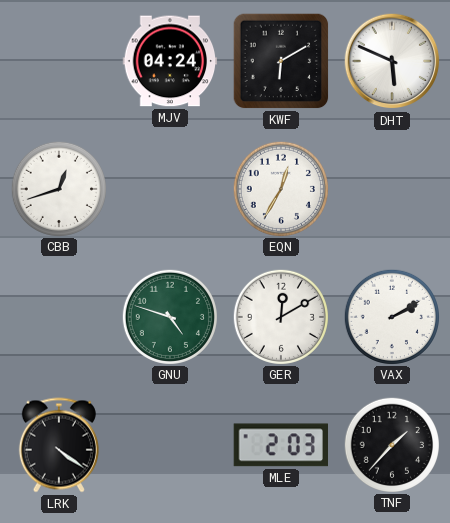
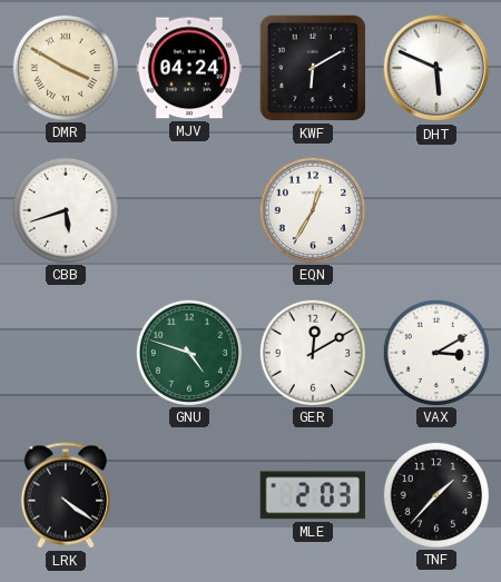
DMR: none -> 3:50 (65, 67)
CBB: 12:42 -> 5:42 (65, 209)
VAX: 2:10 -> 3:10 (435, 352)
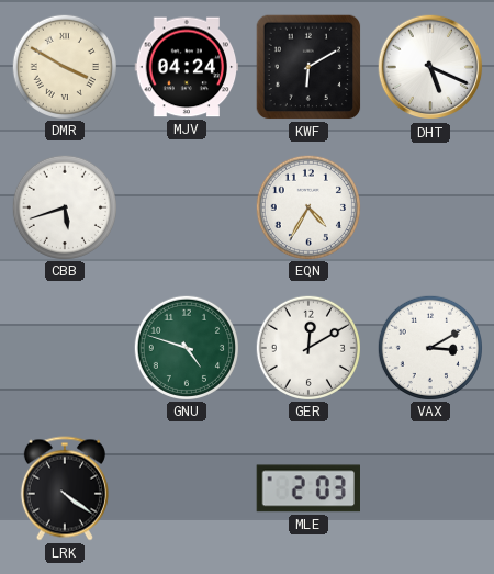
DHT: 5:49 -> 5:19 (430, 67)
EQN: 12:35 -> 4:35 (307, 206)
TNF: 1:37 -> none (435, 494)
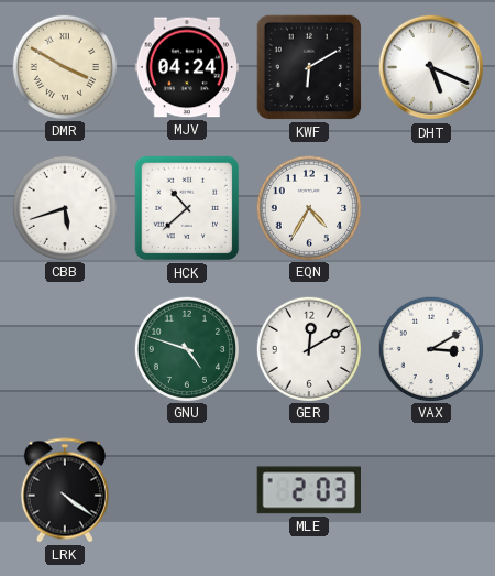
HCK: none -> 10:38 (187, 208)
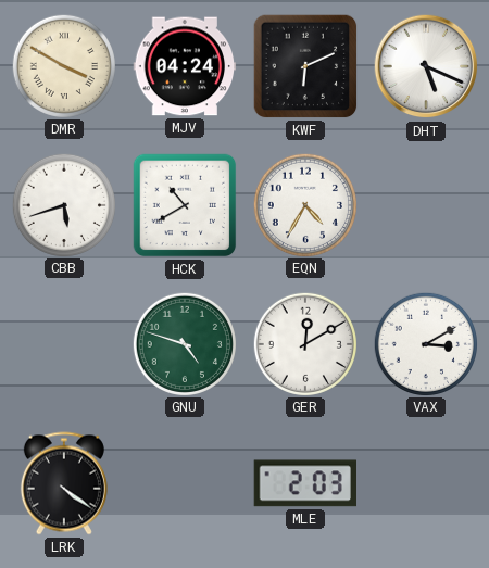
KWF: 6:10 -> 6:11 (305, 66)
HCK: 10:38 -> 10:40 (185, 205)
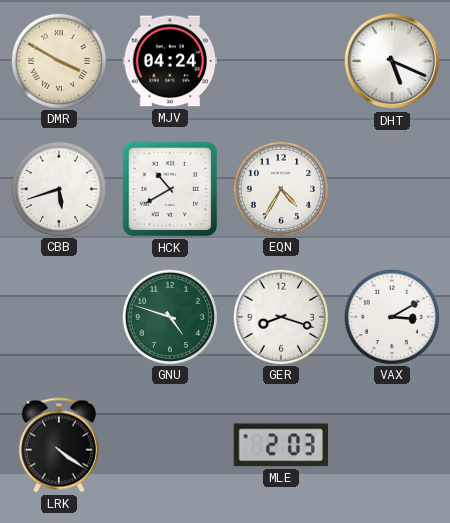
KWF: 6:11 -> none (305, 66)
GER: 12:10 -> 8:18 (280, 316)
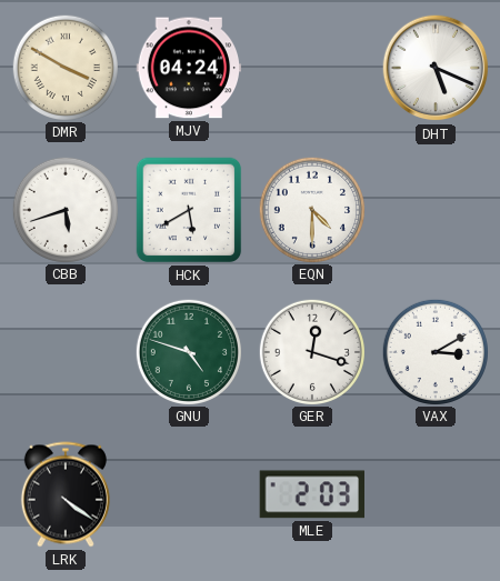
HCK: 10:40 -> 5:40 (189, 210)
EQN: 4:35 -> 4:30 (311, 209)
GER: 8:18 -> 12:18 (311, 351)
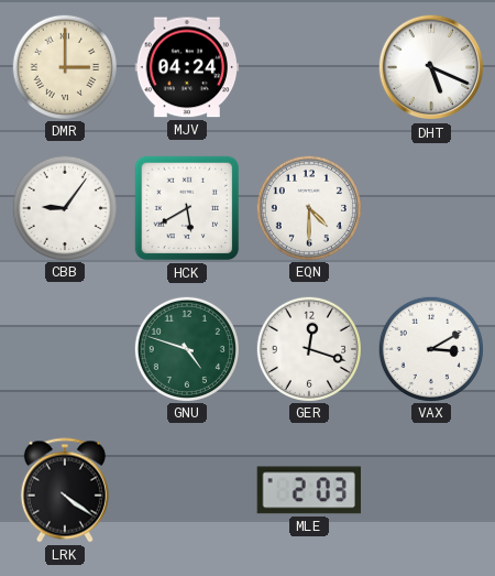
DMR: 3:50 -> 3:00 (64, 66)
CBB: 5:42 -> 9:06 (64, 207)
